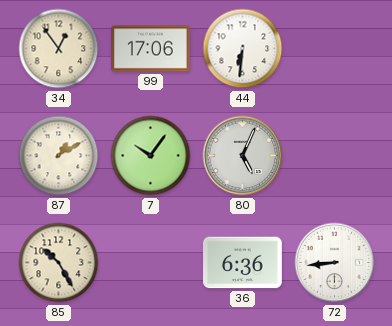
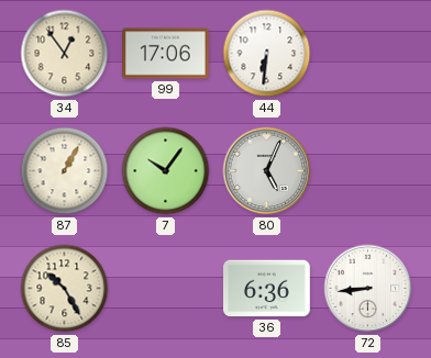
87: 1:10 -> 1:05 (65, 171)
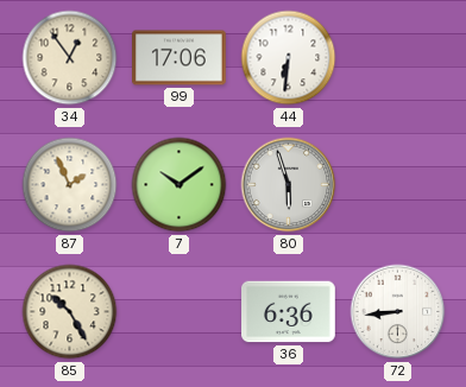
87: 1:05 -> 1:56 (70, 185)
7: 10:06 -> 10:09 (180, 185)
80: 5:04 -> 5:57 (289, 185)
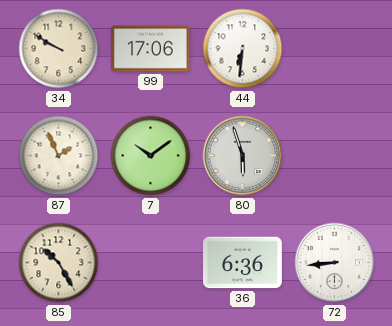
34: 12:54 -> 9:50 (59, 49)
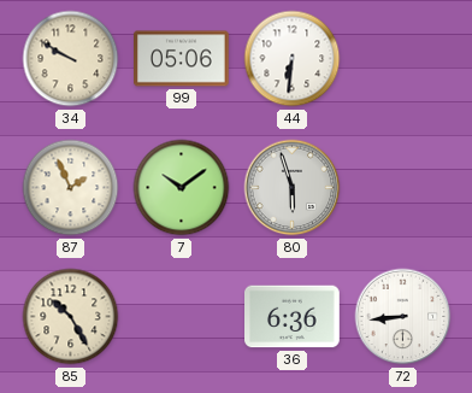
99: 17:06 -> 05:06 (182, 59)
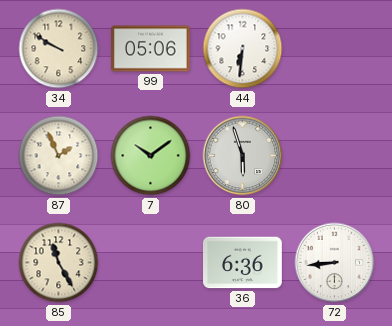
85: 10:25 -> 11:25 (59, 263)
